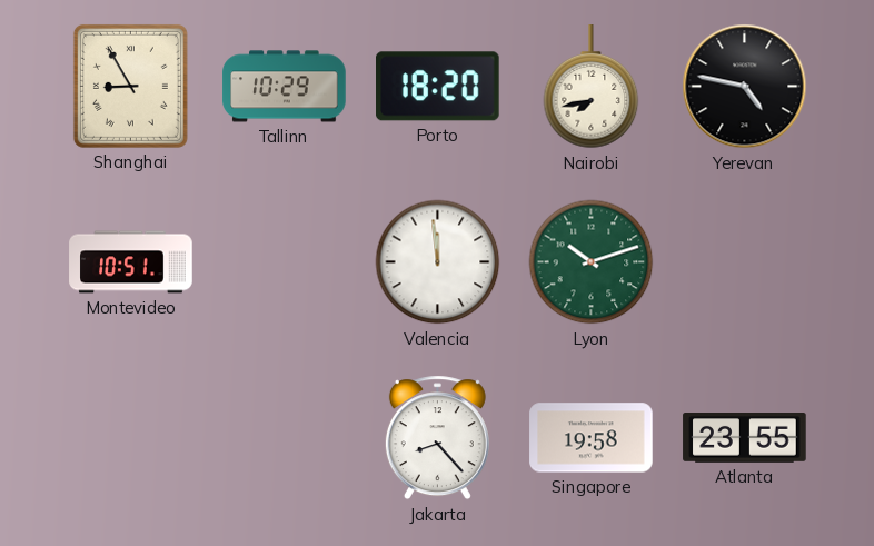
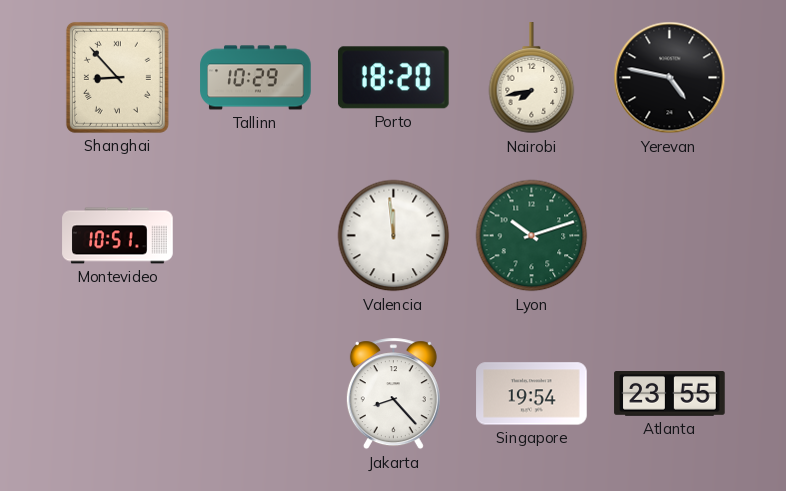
Shanghai: 8:55 -> 8:53 (117, 77)
Singapore: 19:58 -> 19:54 (532, 394)
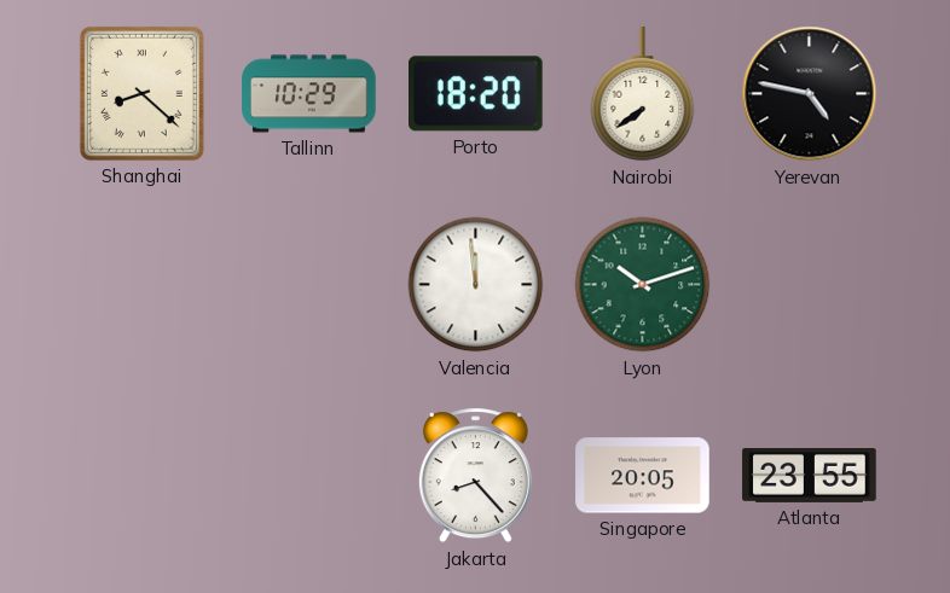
Shanghai: 8:53 -> 8:22 (141, 93)
Nairobi: 7:43 -> 7:39 (643, 94)
Montevideo: 10:51 -> none (118, 236)
Singapore: 19:54 -> 20:05 (643, 476)
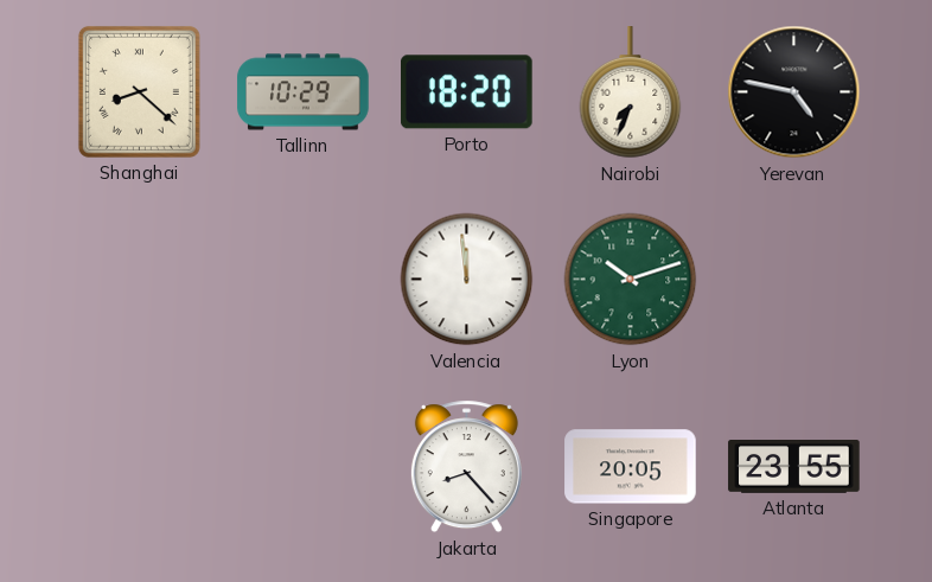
Nairobi: 7:39 -> 7:34 (631, 92)
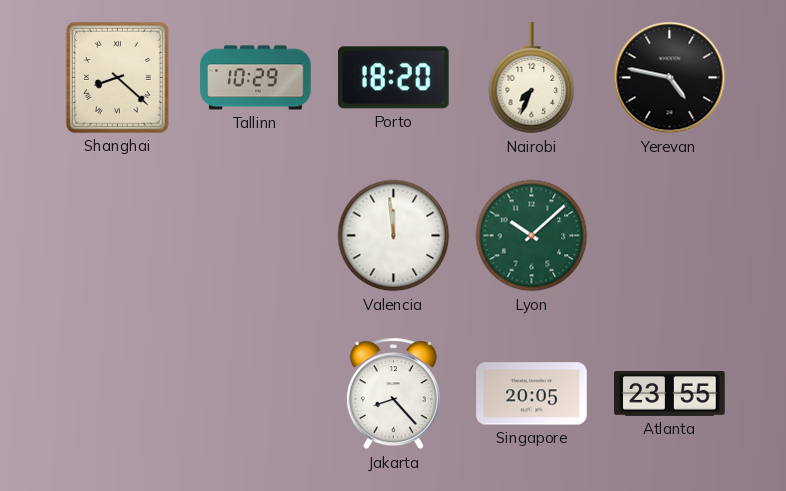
Lyon: 10:12 -> 10:08 (532, 236)
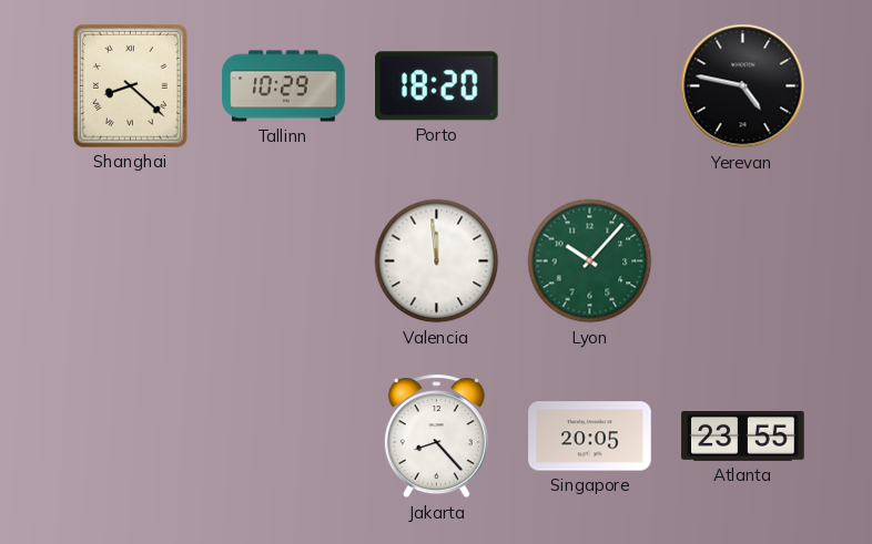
Nairobi: 7:34 -> none (532, 78)
Lyon: 10:08 -> 10:07 (590, 261)
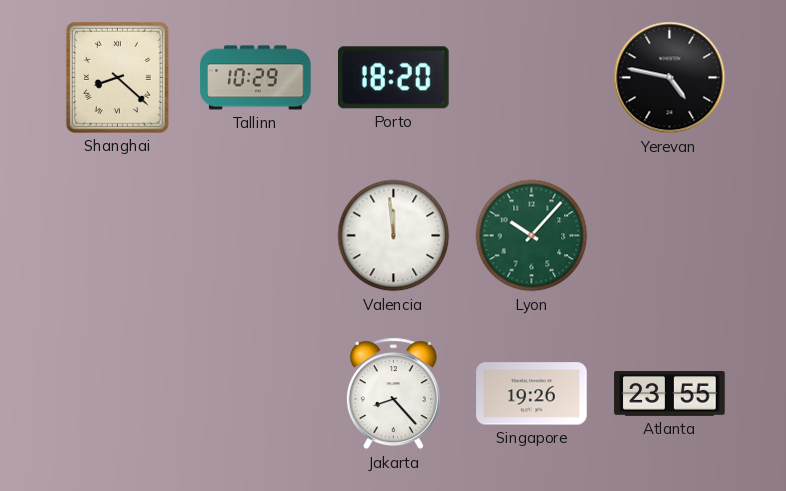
Singapore: 20:05 -> 19:26 (532, 394)
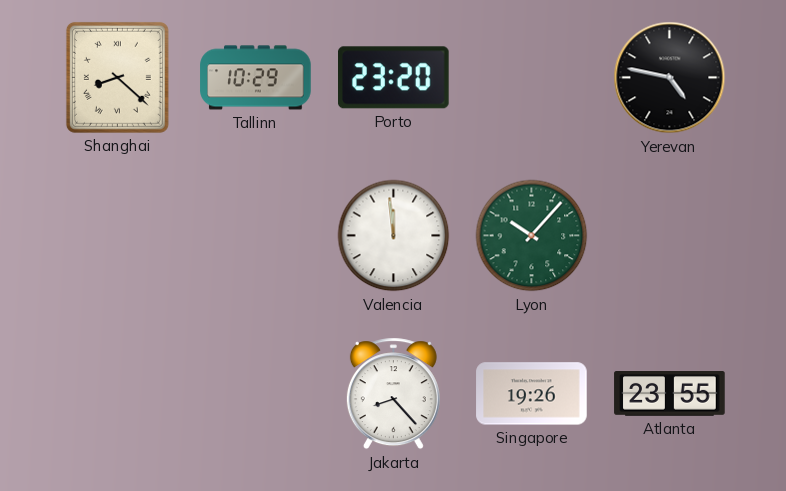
Porto: 18:20 -> 23:20 (394, 78)
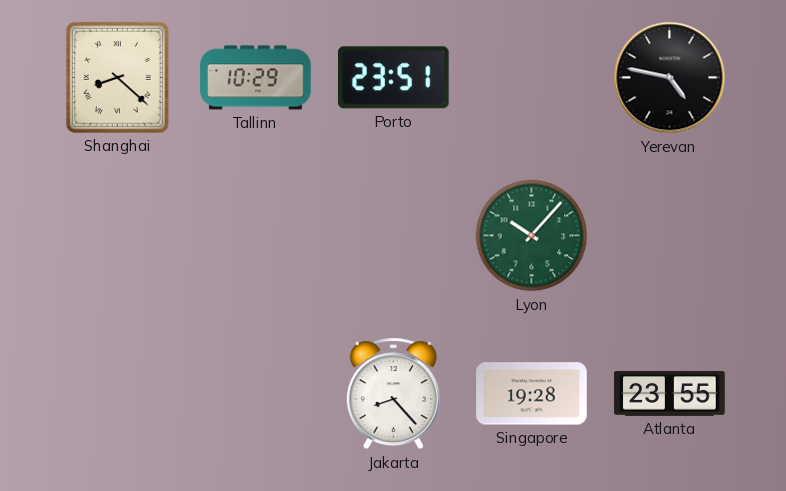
Porto: 23:20 -> 23:51 (394, 78)
Valencia: 11:59 -> none (394, 236)
Singapore: 19:26 -> 19:28 (532, 394)
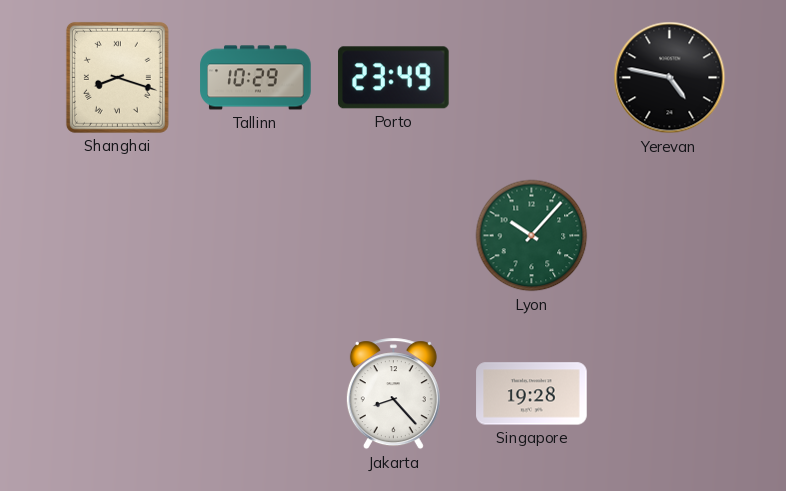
Shanghai: 8:22 -> 8:18 (117, 77)
Porto: 23:51 -> 23:49 (394, 78)
Atlanta: 23:55 -> none (670, 394)
